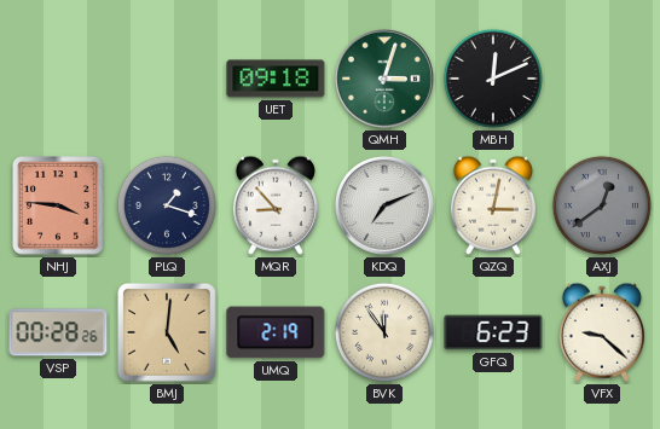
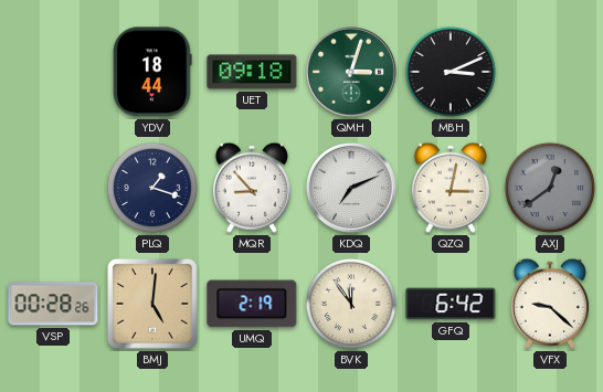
YDV: none -> 18:44 (152, 72)
MBH: 12:11 -> 3:11 (451, 72)
NHJ: 3:46 -> none (58, 205)
GFQ: 6:23 -> 6:42 (451, 304)
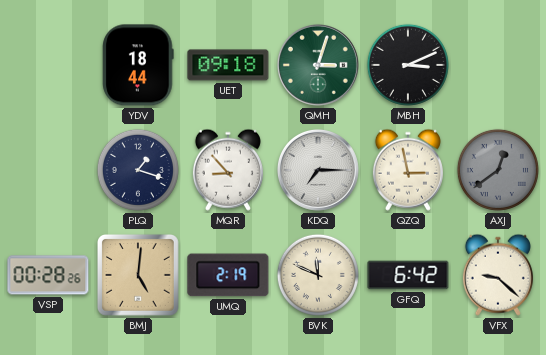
KDQ: 7:11 -> 7:15 (318, 170)
QZQ: 3:02 -> 2:58 (408, 170)
BVK: 11:54 -> 11:49 (318, 275)
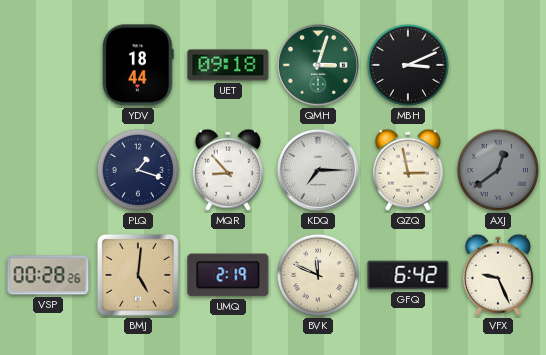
VFX: 9:22 -> 9:26 (498, 275)
